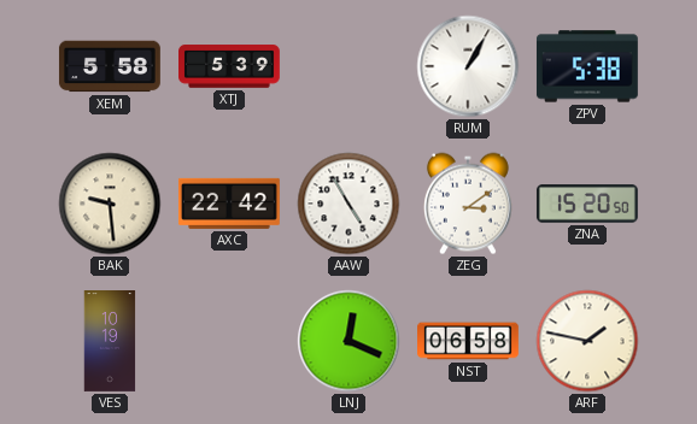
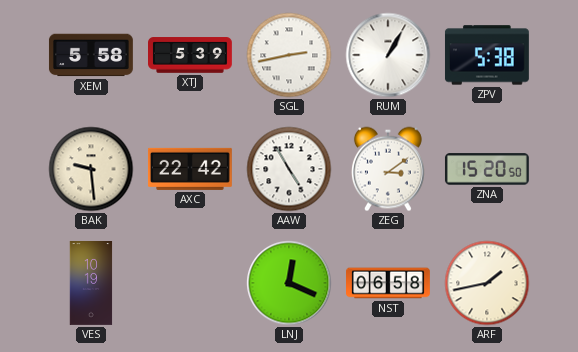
SGL: none -> 2:43 (289, 55)
ARF: 1:47 -> 1:43 (487, 283)
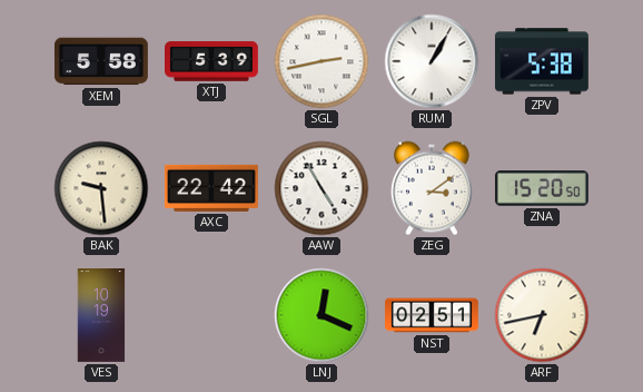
NST: 06:58 -> 02:51 (433, 315)
ARF: 1:43 -> 6:43 (542, 315)
